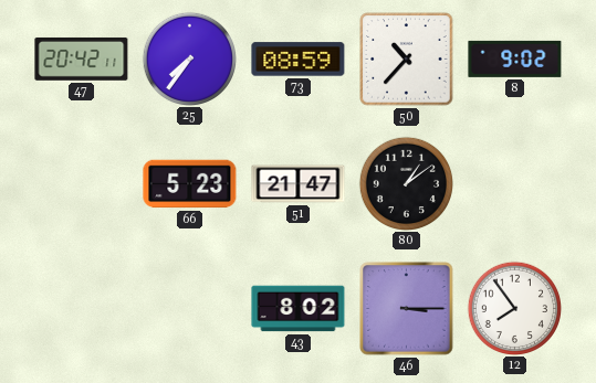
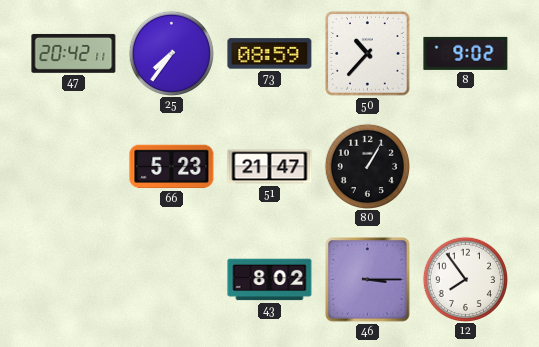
80: 1:09 -> 1:05 (367, 166)
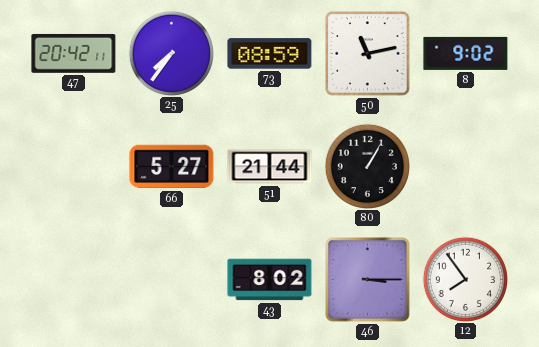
50: 10:37 -> 11:13 (368, 54)
66: 5:23 -> 5:27 (172, 167)
51: 21:47 -> 21:44 (270, 167)
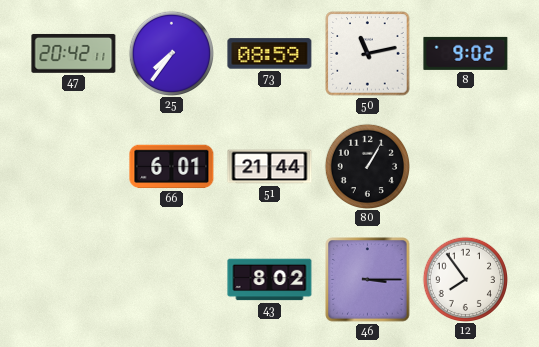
66: 5:27 -> 6:01 (172, 167)
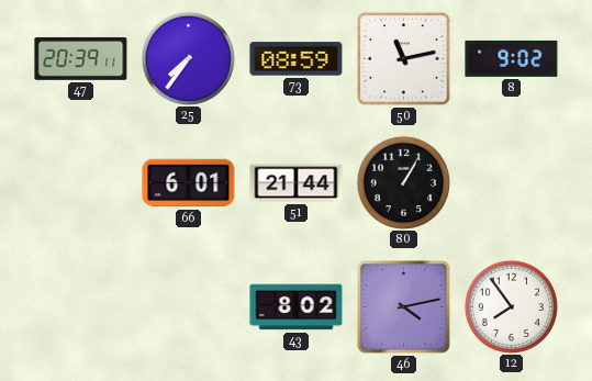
47: 20:42 -> 20:39 (81, 58)
46: 3:15 -> 4:13 (404, 307)
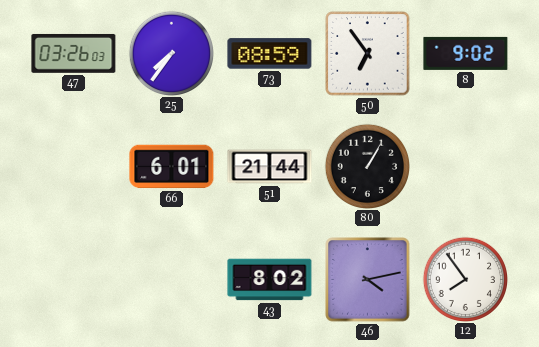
47: 20:39 -> 03:26 (74, 53)
50: 11:13 -> 6:54 (368, 54)
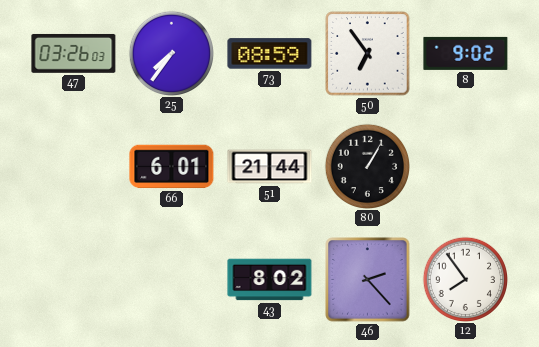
46: 4:13 -> 2:23 (368, 280)
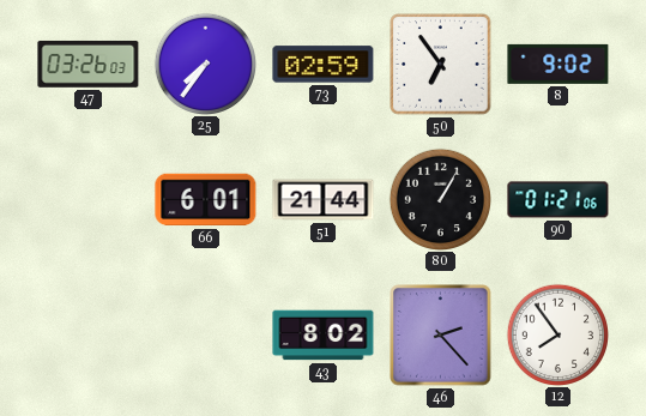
73: 08:59 -> 02:59 (324, 65)
90: none -> 01:21 (559, 200)
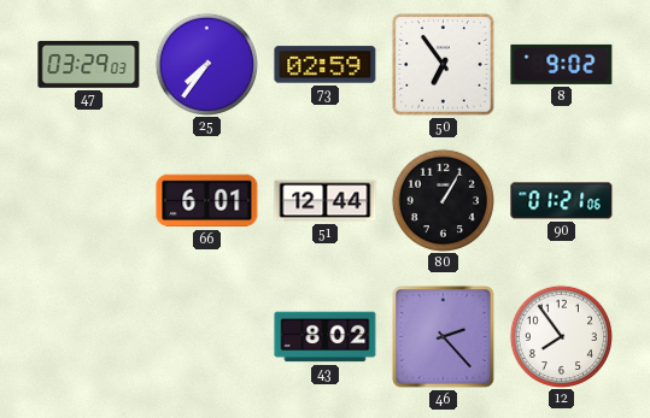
47: 03:26 -> 03:29 (89, 64)
51: 21:44 -> 12:44 (326, 201)
